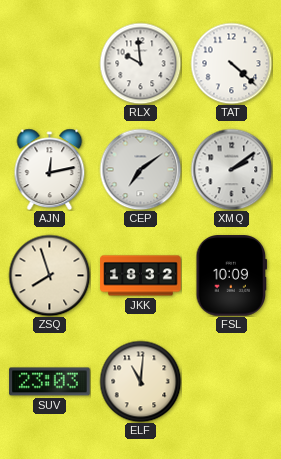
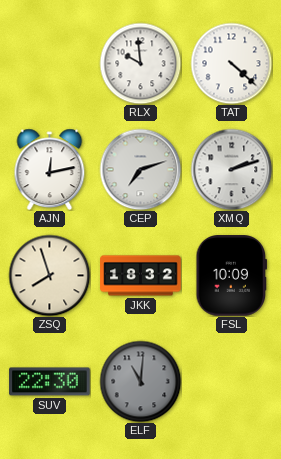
CEP: 7:09 -> 7:12 (140, 169)
XMQ: 2:09 -> 2:12 (231, 169)
SUV: 23:03 -> 22:30 (50, 382)
ELF dial: cream -> grey (140, 381)
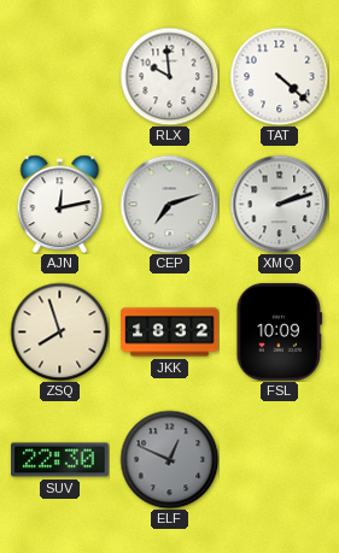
ELF: 11:01 -> 12:49 (169, 459)
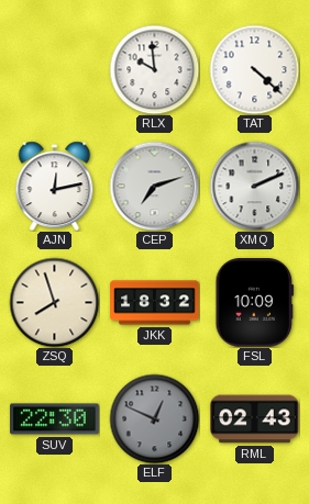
XMQ: 2:12 -> 2:11 (254, 186)
RML: none -> 02:43 (255, 419)
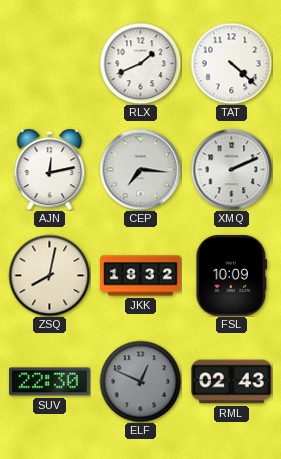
RLX: 9:59 -> 1:41 (140, 63)
CEP: 7:12 -> 7:16 (140, 169)
ZSQ: 7:57 -> 8:02 (49, 275)
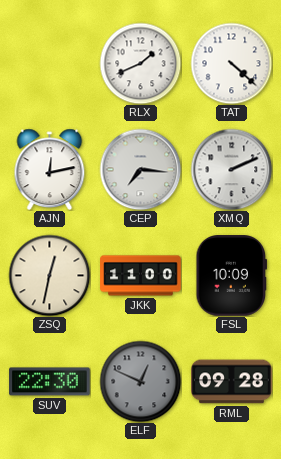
ZSQ: 8:02 -> 12:32 (49, 275)
JKK: 18:32 -> 11:00 (141, 276)
RML: 02:43 -> 09:28 (232, 382)
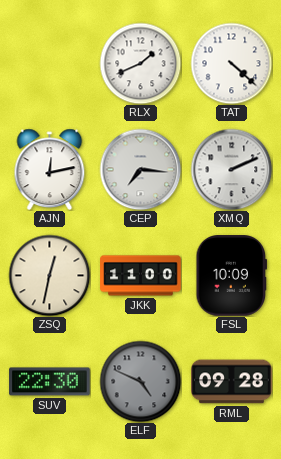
ELF: 12:49 -> 4:49 (140, 381)
